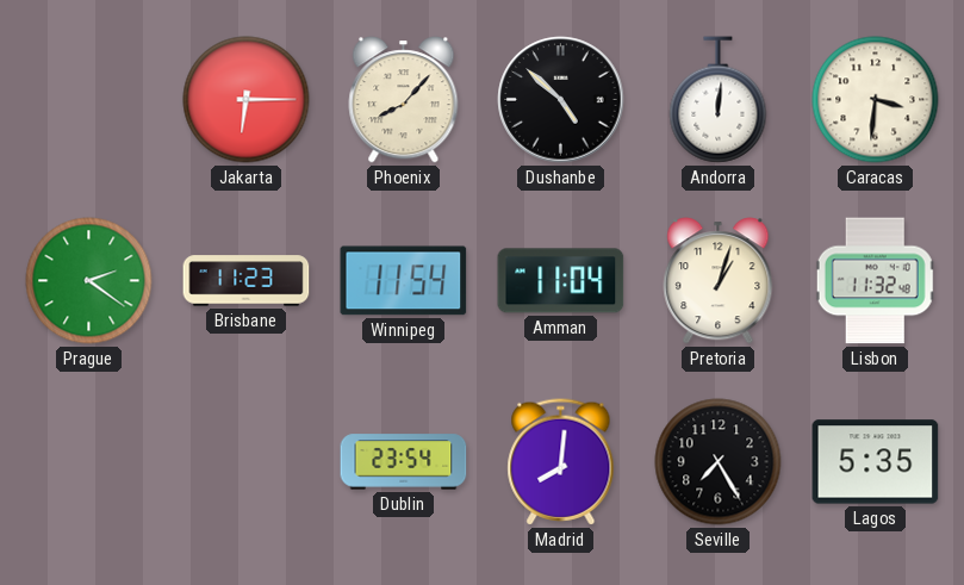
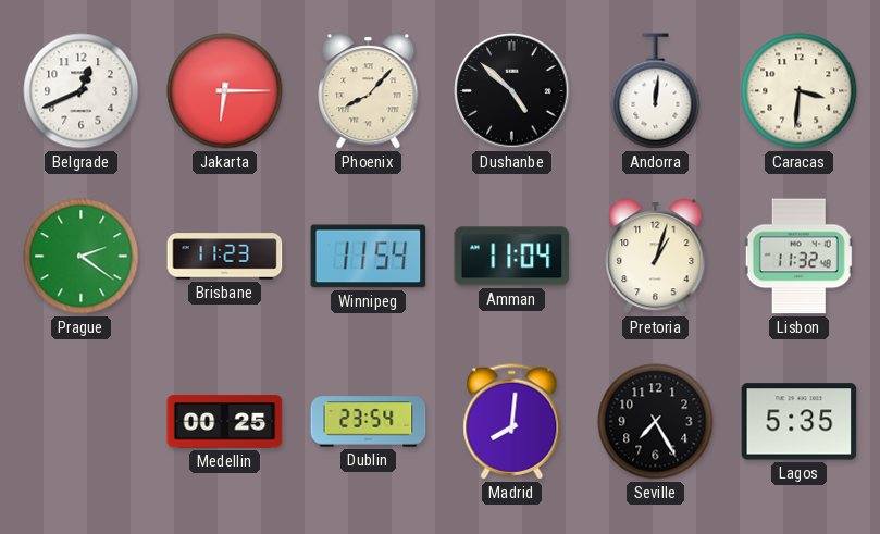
Belgrade: none -> 12:41 (82, 91)
Medellin: none -> 00:25 (225, 422)
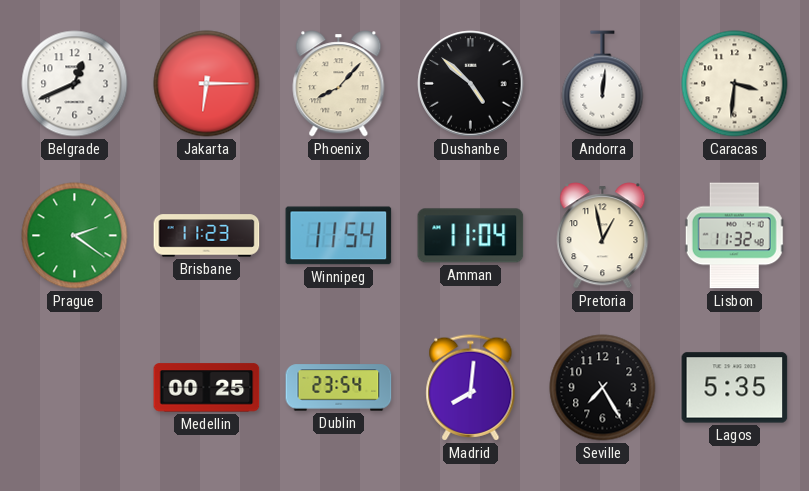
Pretoria: 1:03 -> 12:58 (603, 236)
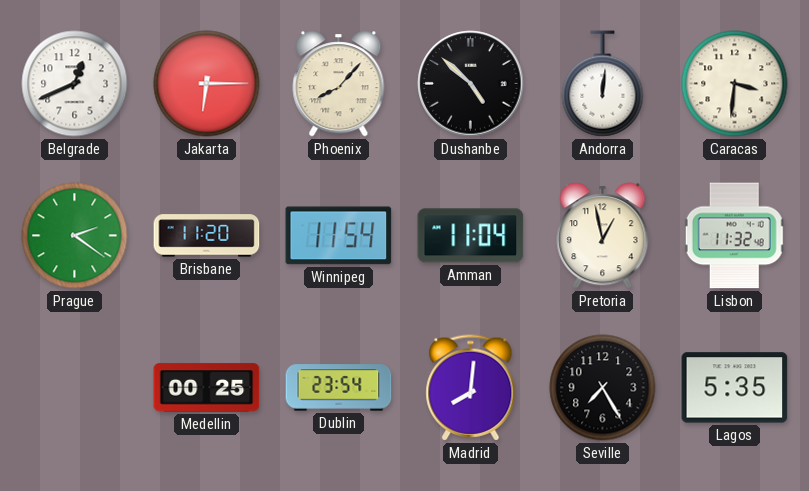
Brisbane: 11:23 -> 11:20 (207, 236)
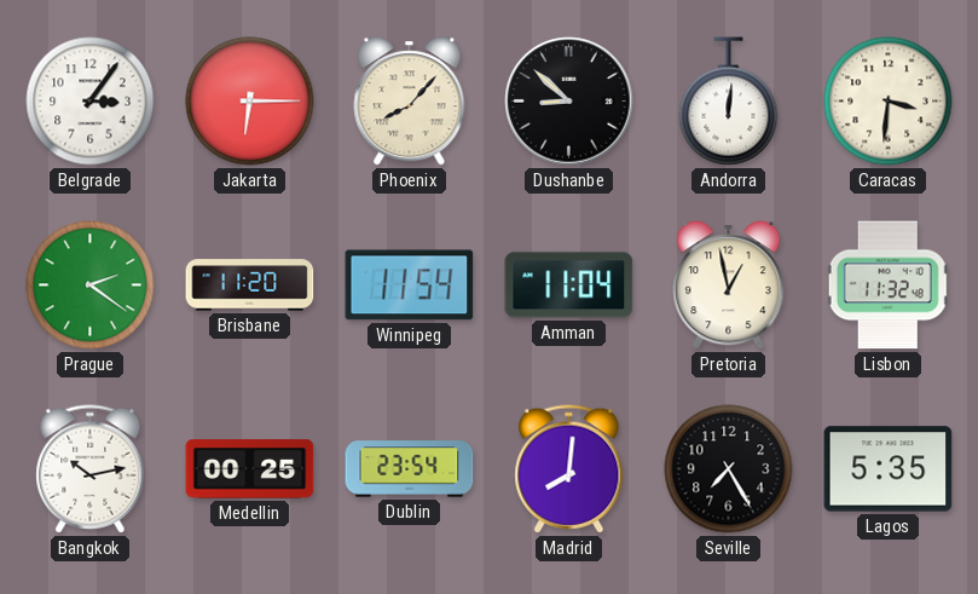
Belgrade: 12:41 -> 3:06 (91, 102)
Dushanbe: 4:52 -> 8:52 (569, 102)
Bangkok: none -> 10:13 (91, 469)
